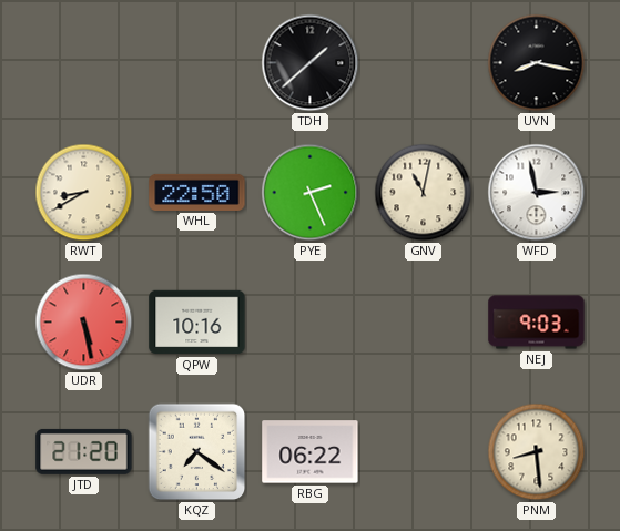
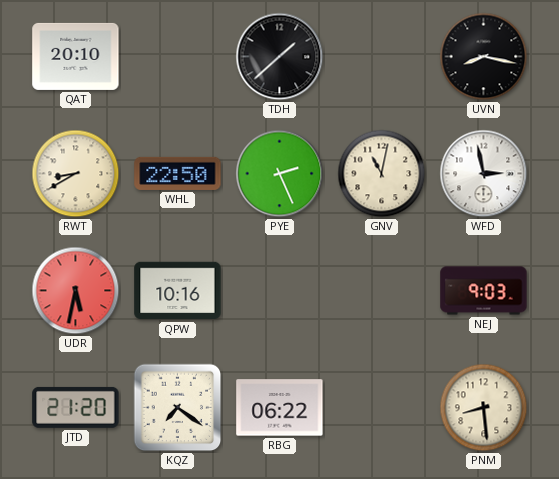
QAT: none -> 20:10 (76, 56)
UDR: 5:28 -> 5:32 (76, 291)
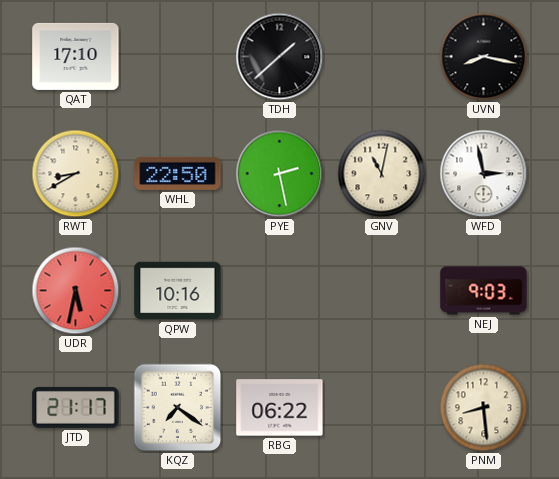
QAT: 20:10 -> 17:10 (76, 56)
PYE: 2:26 -> 2:28 (280, 174)
JTD: 21:20 -> 21:17 (76, 407)
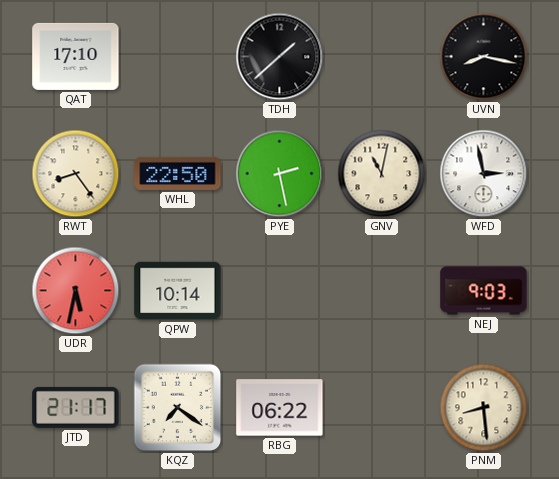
RWT: 8:40 -> 8:24 (76, 174)
QPW: 10:16 -> 10:14 (178, 291)
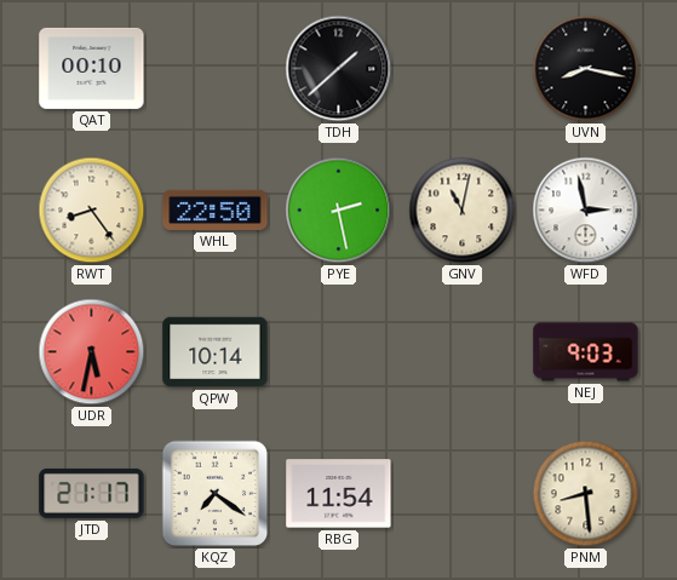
QAT: 17:10 -> 00:10 (92, 68)
RBG: 06:22 -> 11:54 (339, 494)
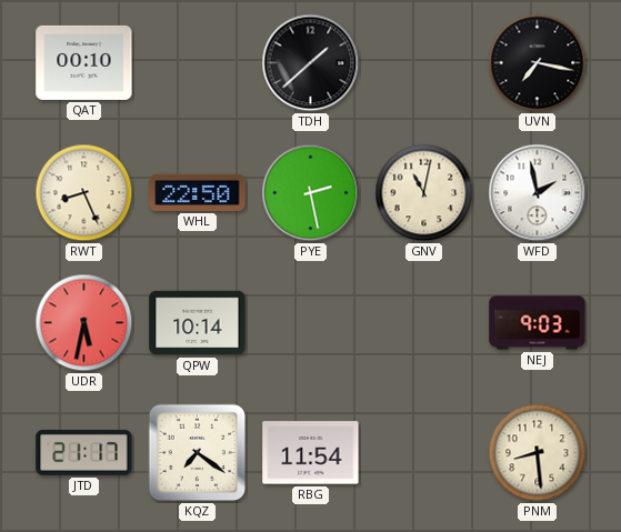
UVN: 8:17 -> 7:17 (538, 63)
RWT: 8:24 -> 8:26 (84, 193)
WFD: 2:58 -> 1:58 (538, 193)
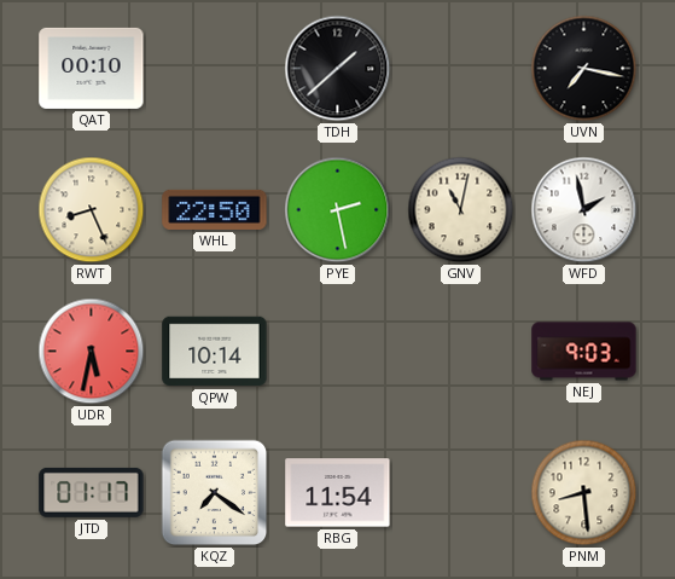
JTD: 21:17 -> 01:17 (92, 492)
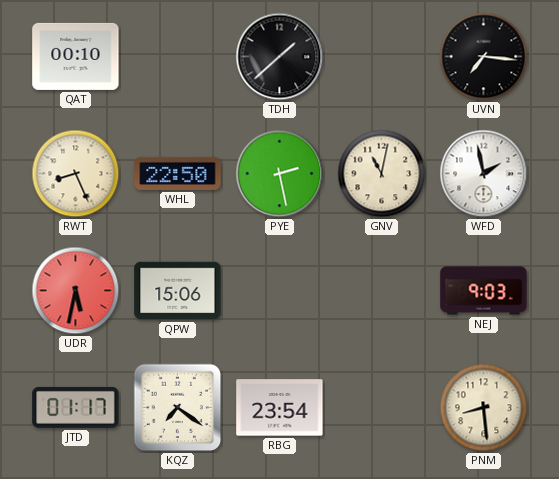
UVN: 7:17 -> 7:16 (484, 57)
QPW: 10:14 -> 15:06 (178, 291)
RBG: 11:54 -> 23:54 (280, 408)
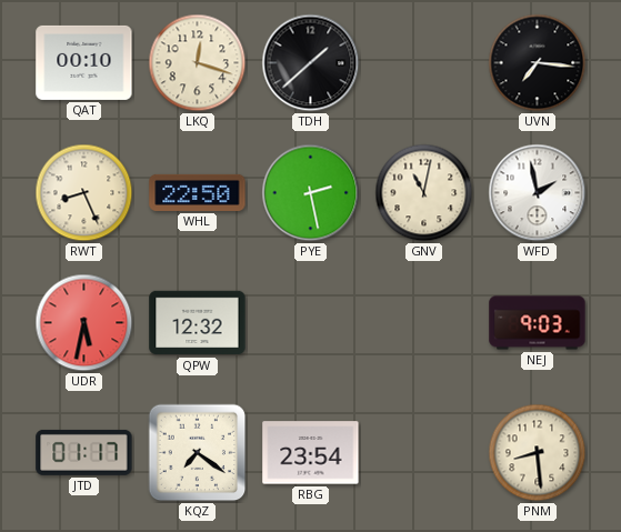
LKQ: none -> 12:18 (198, 63)
QPW: 15:06 -> 12:32 (198, 323)
